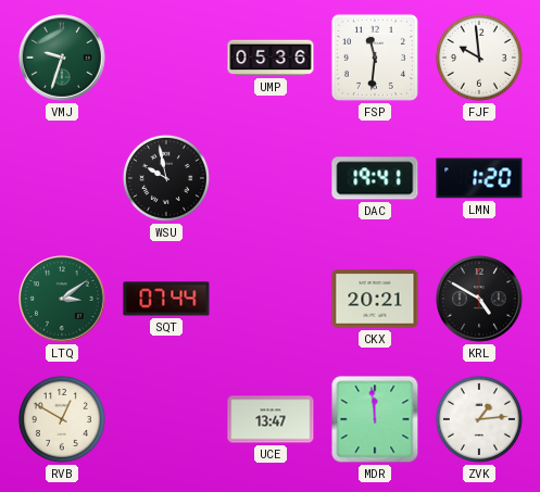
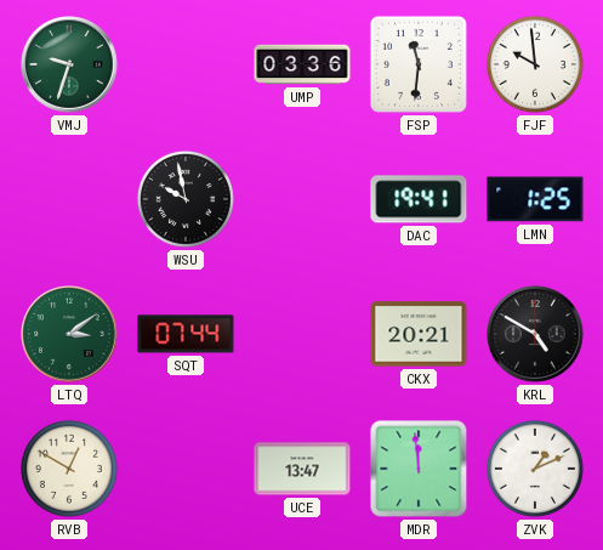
UMP: 05:36 -> 03:36 (302, 64)
LMN: 1:20 -> 1:25 (535, 199)
ZVK: 1:14 -> 1:11 (535, 469)
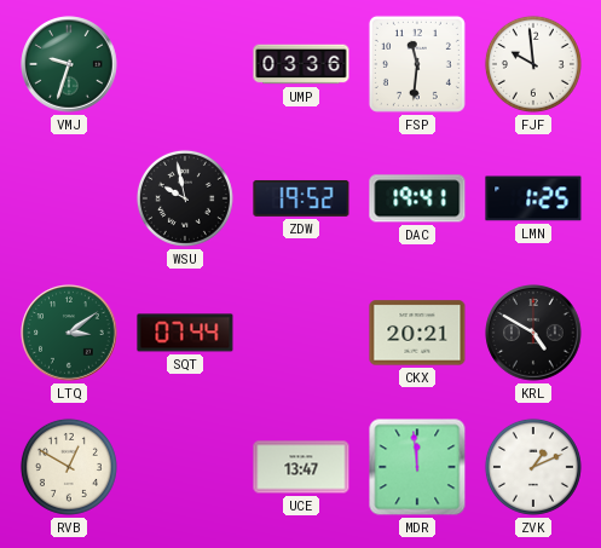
ZDW: none -> 19:52 (301, 198)
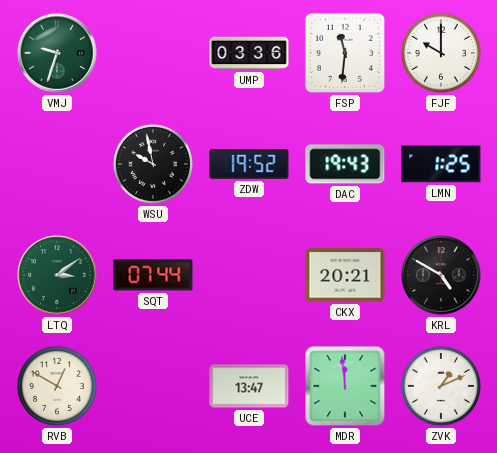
FJF: 9:59 -> 10:00 (441, 53)
DAC: 19:41 -> 19:43 (345, 164)
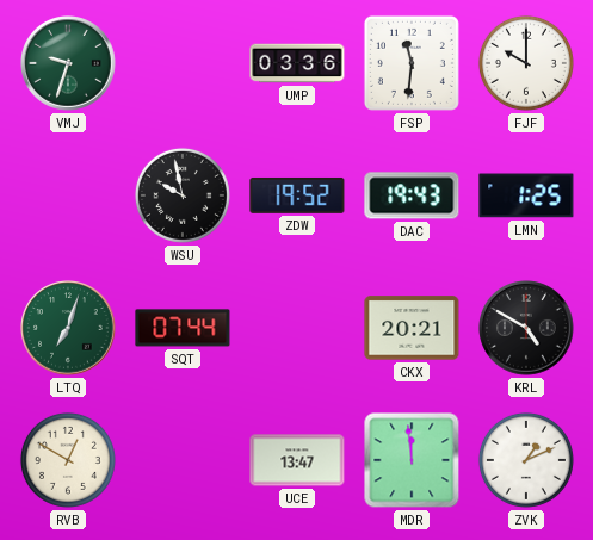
LTQ: 3:09 -> 7:03 (68, 328)
